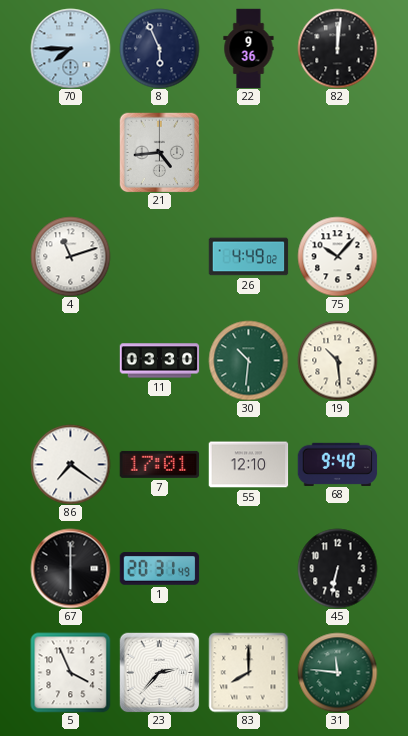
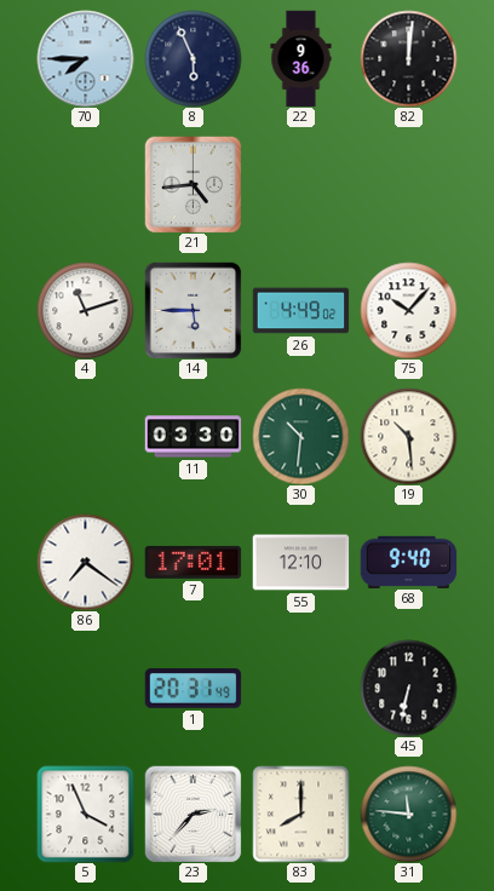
14: none -> 5:45 (193, 310)
67: 6:00 -> none (70, 568)
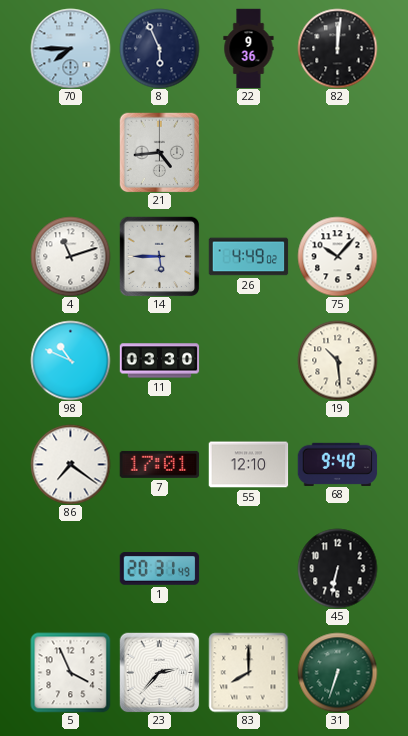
98: none -> 10:49 (70, 360)
30: 10:31 -> none (300, 436)
31: 11:46 -> 6:33 (337, 672)
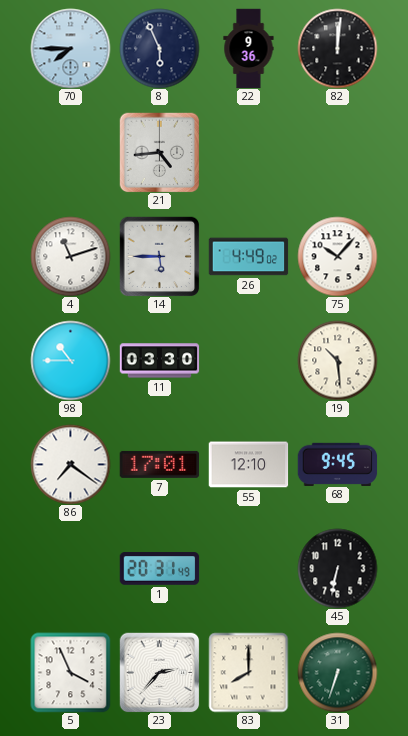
98: 10:49 -> 10:45 (70, 360)
68: 9:40 -> 9:45 (337, 464)
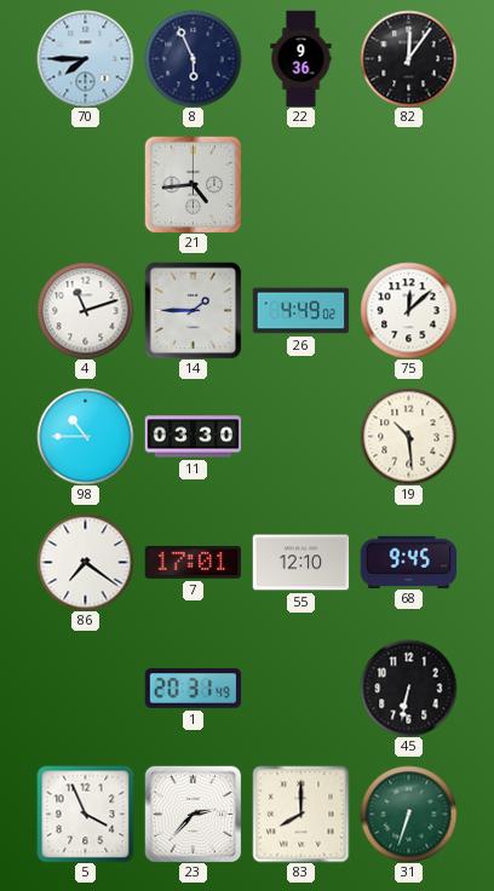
82: 12:01 -> 12:06 (408, 58)
14: 5:45 -> 1:45 (193, 310)
75: 10:07 -> 12:08 (408, 310)
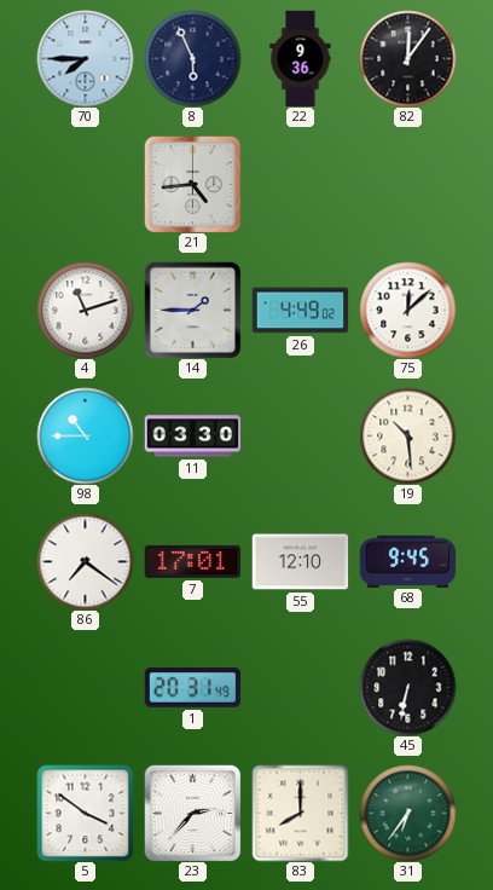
5: 3:56 -> 3:51 (85, 813)
31: 6:33 -> 6:36 (407, 813)
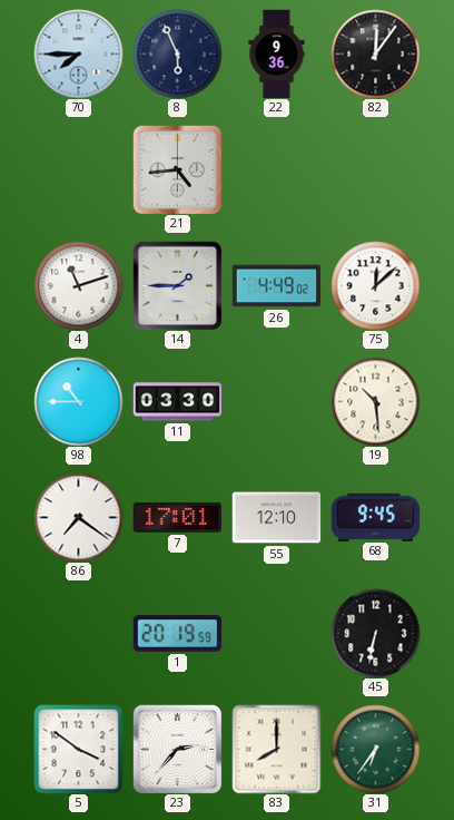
1: 20:31 -> 20:19 (177, 634)
